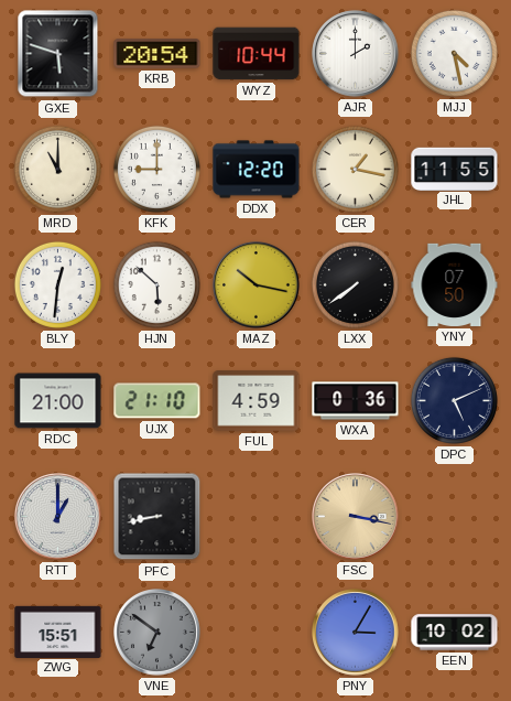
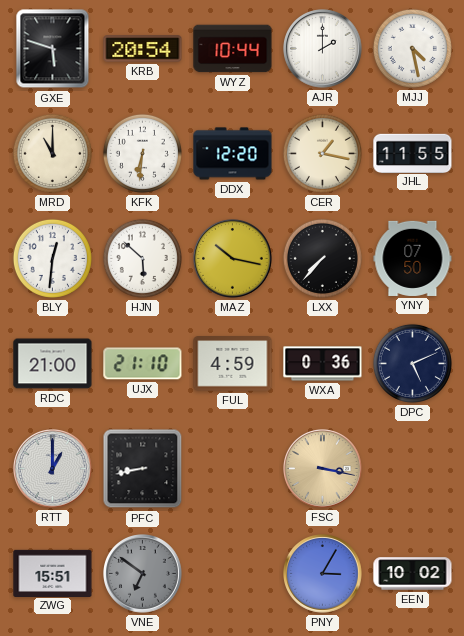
KFK: 9:00 -> 6:31 (142, 153)
LXX: 7:39 -> 7:37 (322, 258)
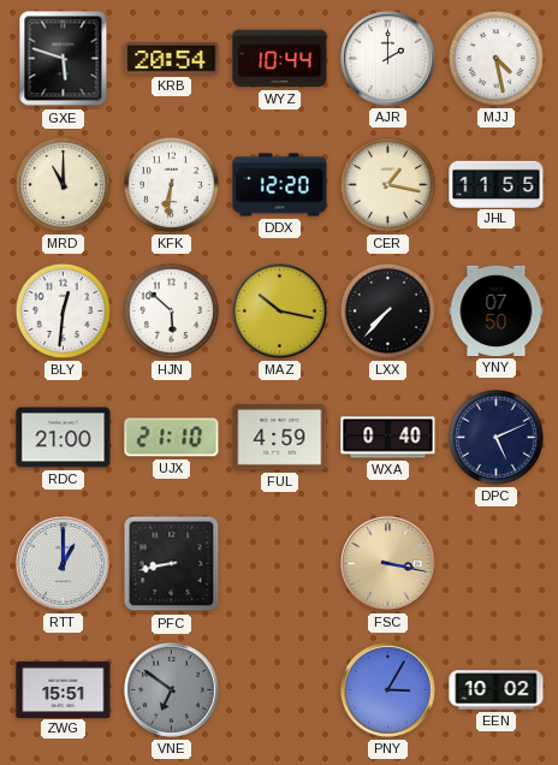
WXA: 0:36 -> 0:40 (388, 438)
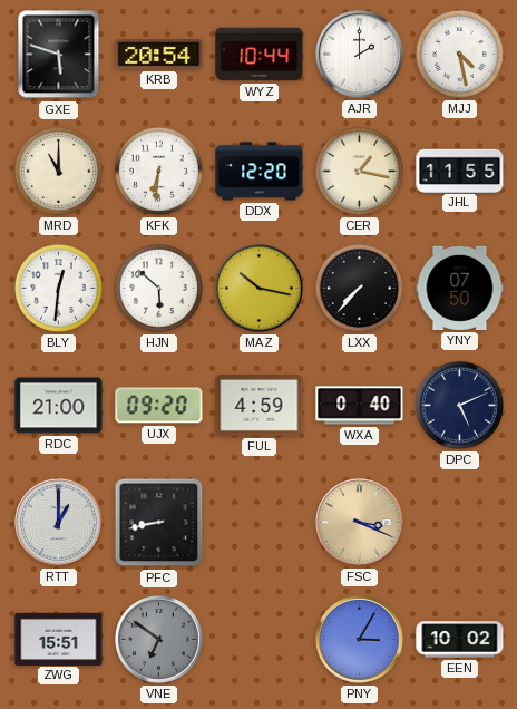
UJX: 21:10 -> 09:20 (159, 406)
FSC: 3:17 -> 3:19 (360, 523)
